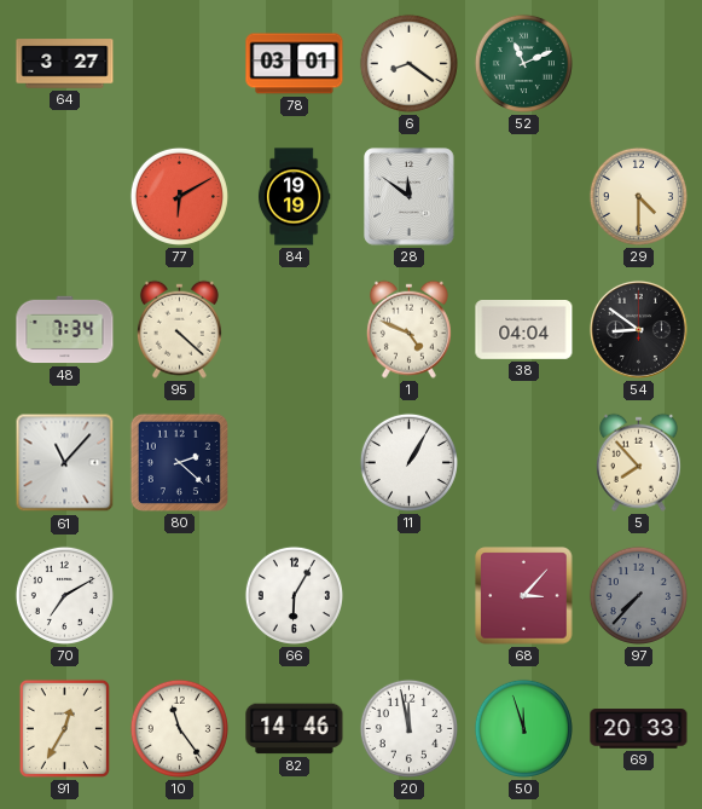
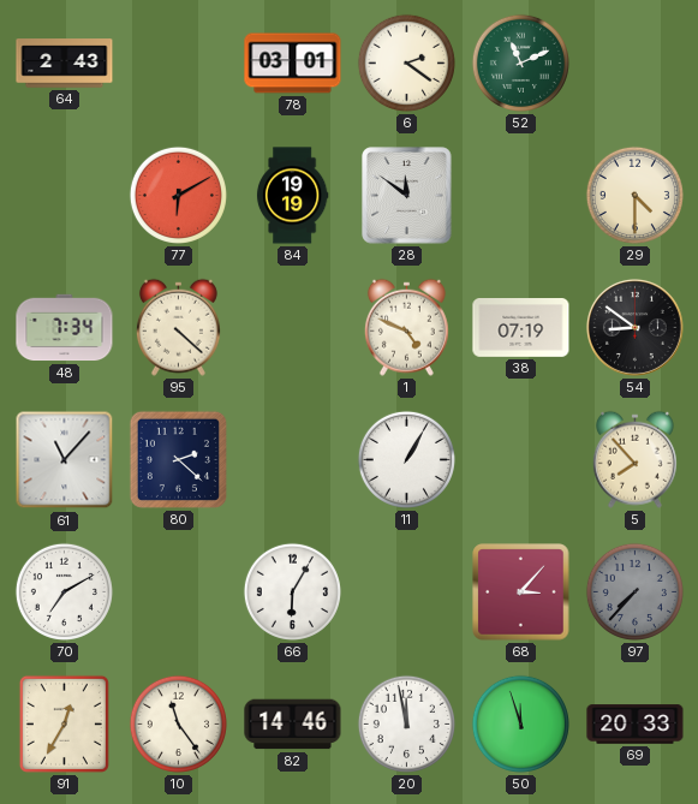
64: 3:27 -> 2:43 (65, 64)
6: 8:21 -> 2:21 (406, 62)
38: 04:04 -> 07:19 (521, 328)
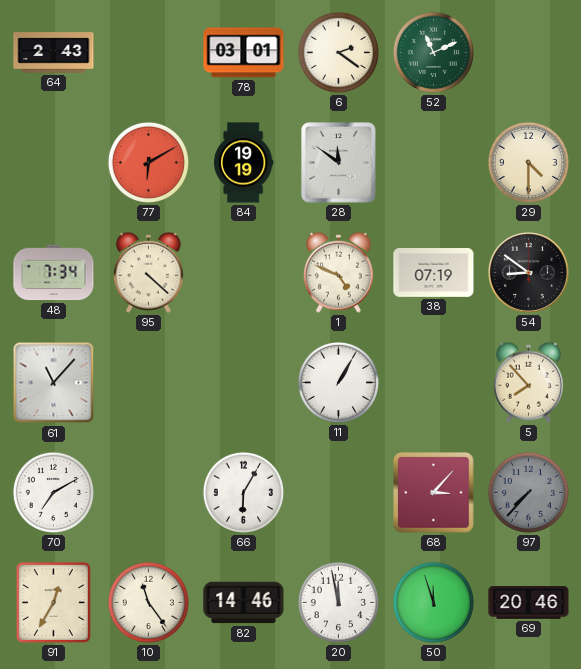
80: 2:22 -> none (178, 459)
69: 20:33 -> 20:46 (529, 603)
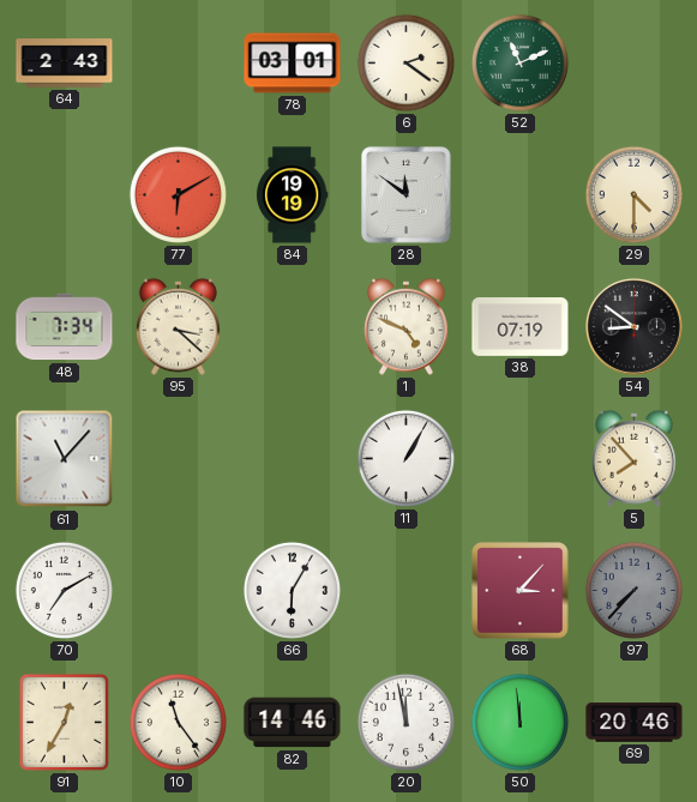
95: 4:22 -> 3:22 (178, 326)
50: 11:57 -> 11:59 (519, 722)
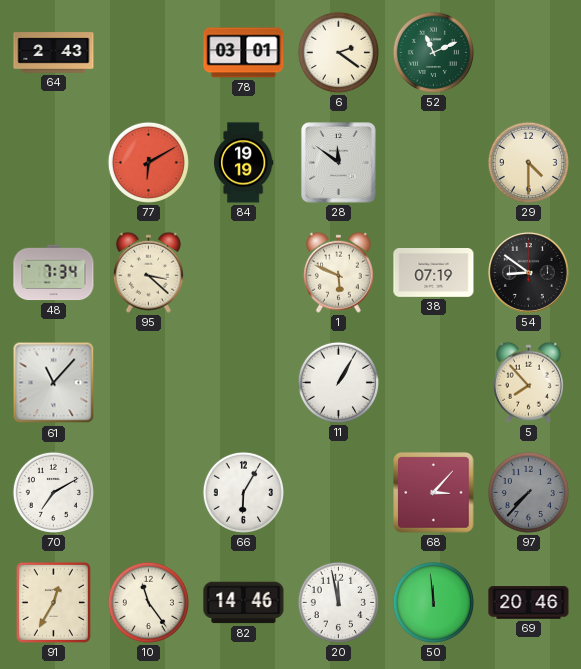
1: 4:49 -> 5:49 (338, 272)
